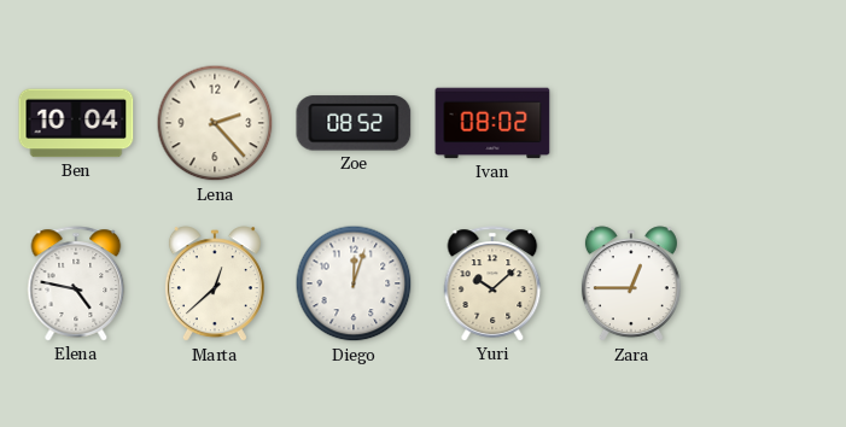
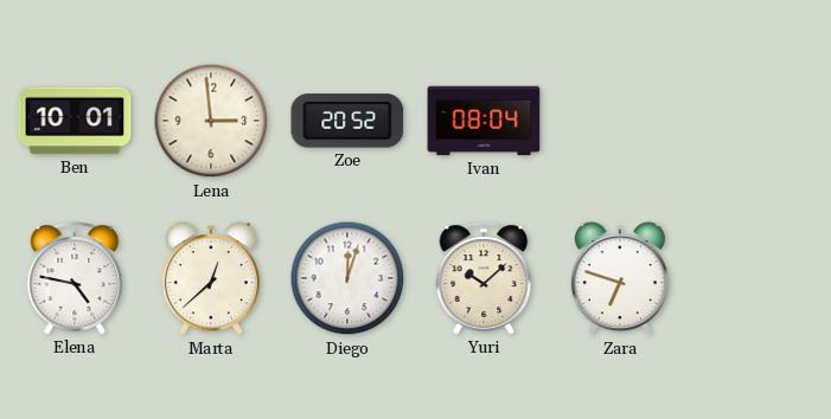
Ben: 10:04 -> 10:01 (75, 121)
Lena: 2:23 -> 2:59 (211, 121)
Zoe: 08:52 -> 20:52 (347, 121)
Ivan: 08:02 -> 08:04 (484, 121)
Zara: 12:45 -> 6:48 (620, 279)
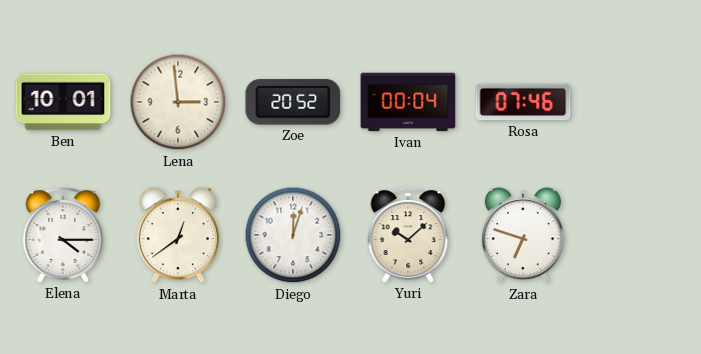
Ivan: 08:04 -> 00:04 (408, 102)
Rosa: none -> 07:46 (523, 102)
Elena: 4:47 -> 4:15 (63, 235)
Marta: 12:38 -> 12:39 (178, 236)
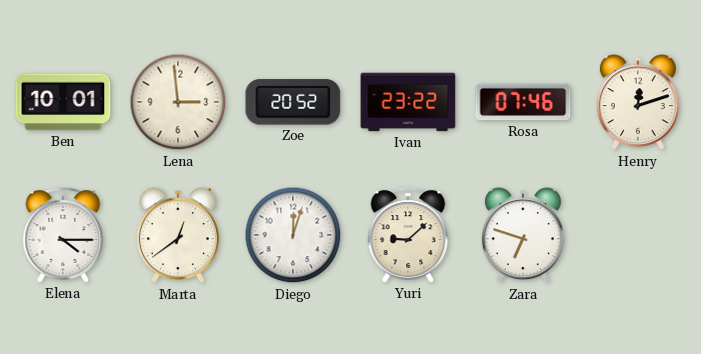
Ivan: 00:04 -> 23:22 (408, 102)
Henry: none -> 12:12 (638, 103)
Yuri: 10:08 -> 9:08 (408, 235)
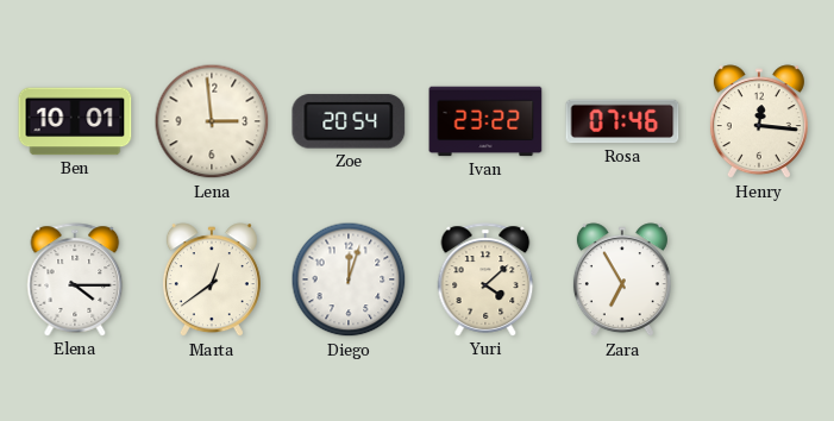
Zoe: 20:52 -> 20:54 (349, 121)
Henry: 12:12 -> 12:16 (759, 122)
Yuri: 9:08 -> 4:08 (485, 279)
Zara: 6:48 -> 6:55 (622, 281)
